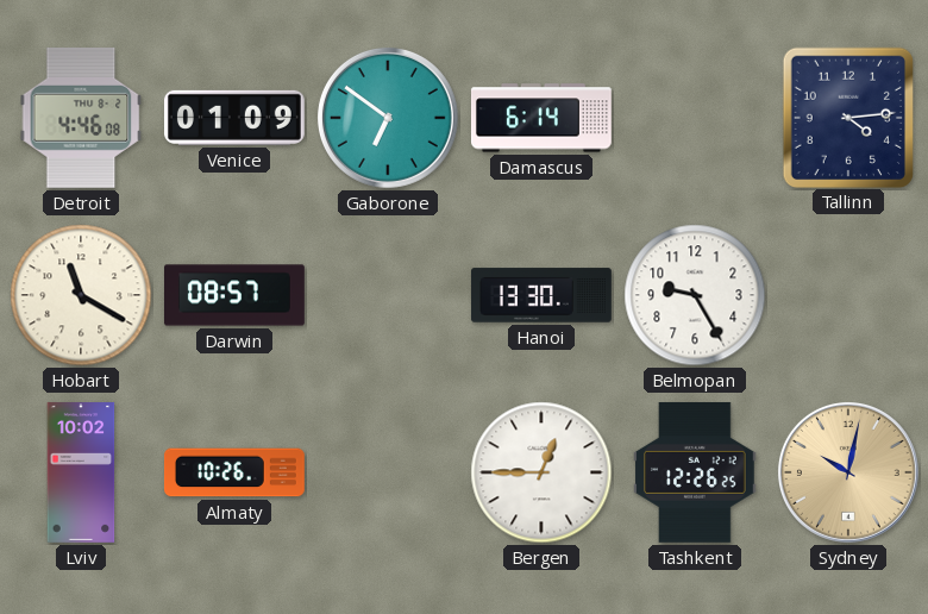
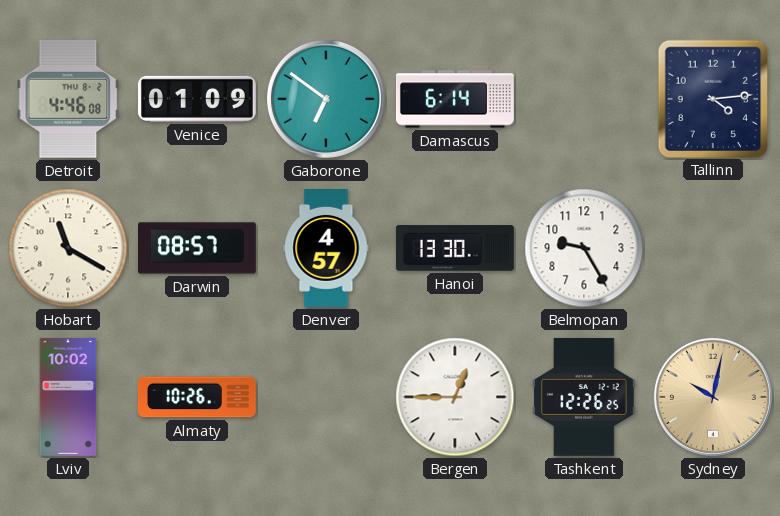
Denver: none -> 4:57 (326, 248)
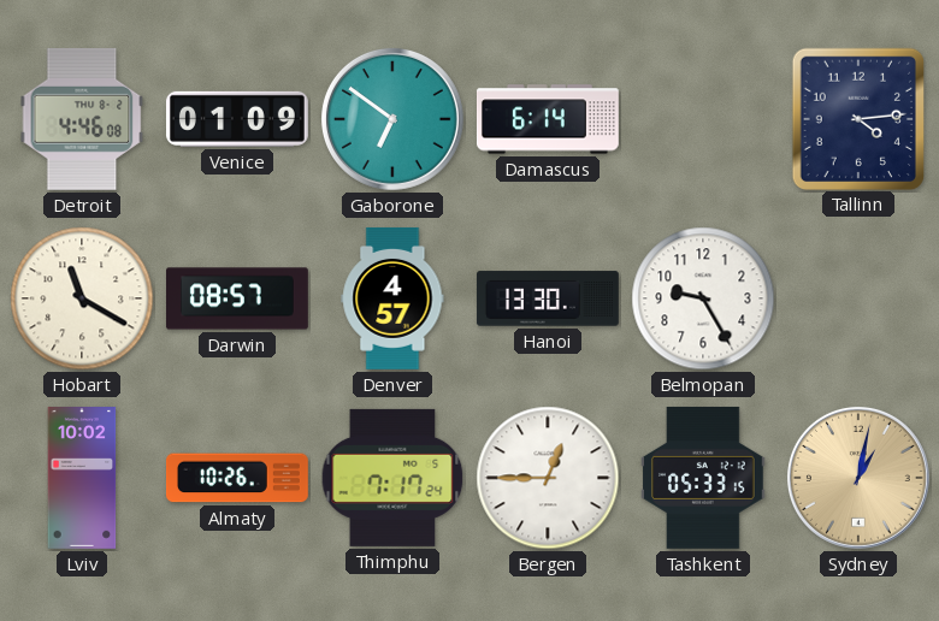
Thimphu: none -> 7:17 (392, 478)
Tashkent: 12:26 -> 05:33 (703, 478)
Sydney: 10:02 -> 1:02 (858, 478)
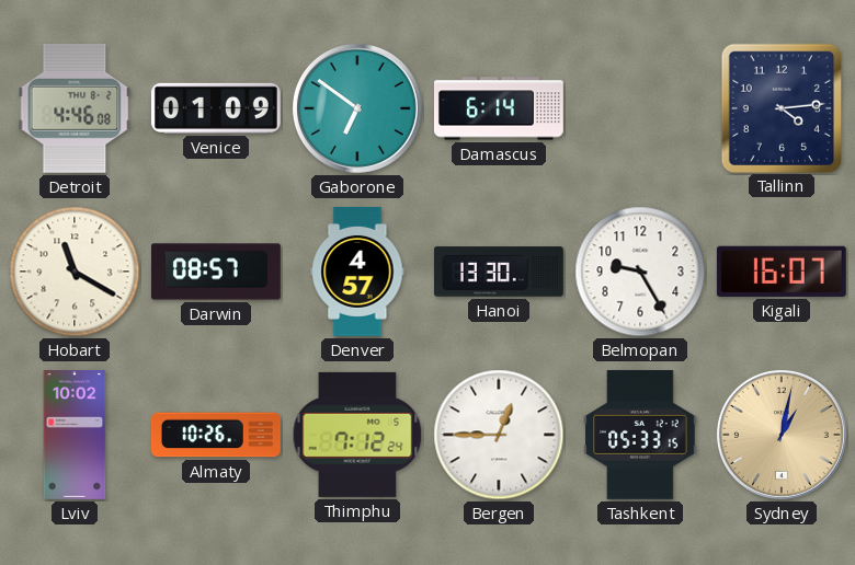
Kigali: none -> 16:07 (782, 272)
Thimphu: 7:17 -> 7:12 (357, 435)
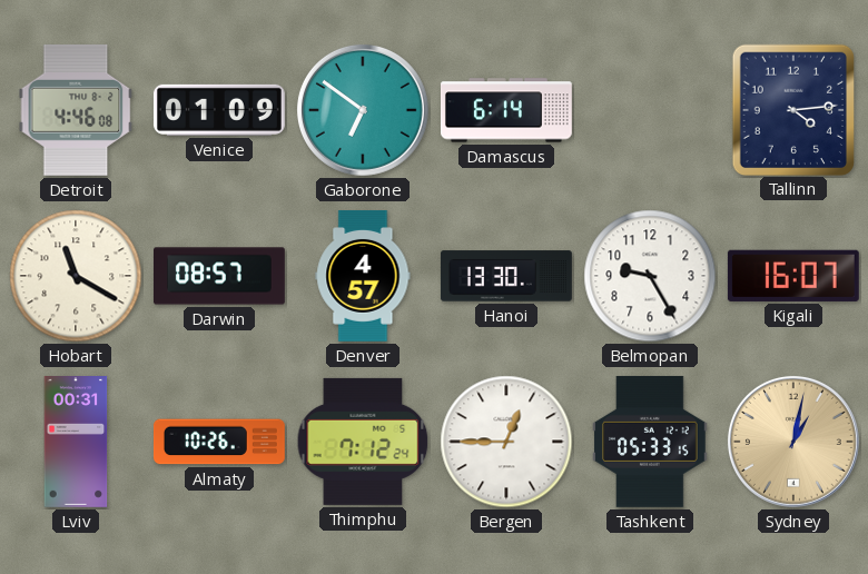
Lviv: 10:02 -> 00:31 (76, 443)
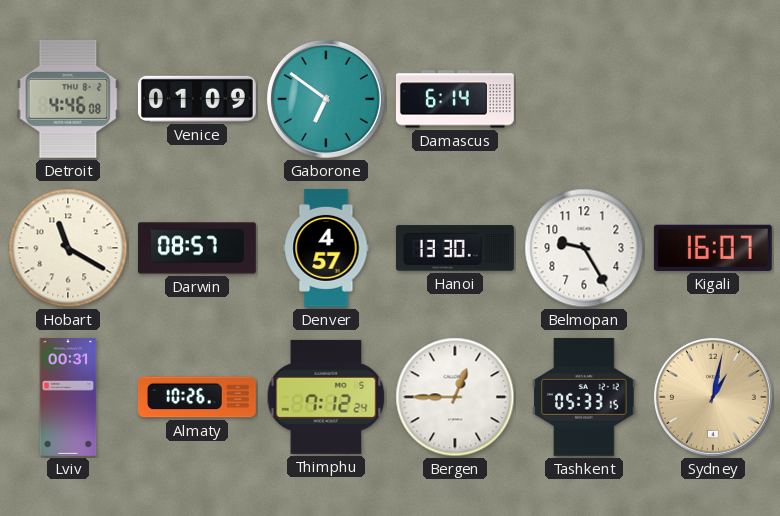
Tallinn: 4:14 -> none (792, 109)
